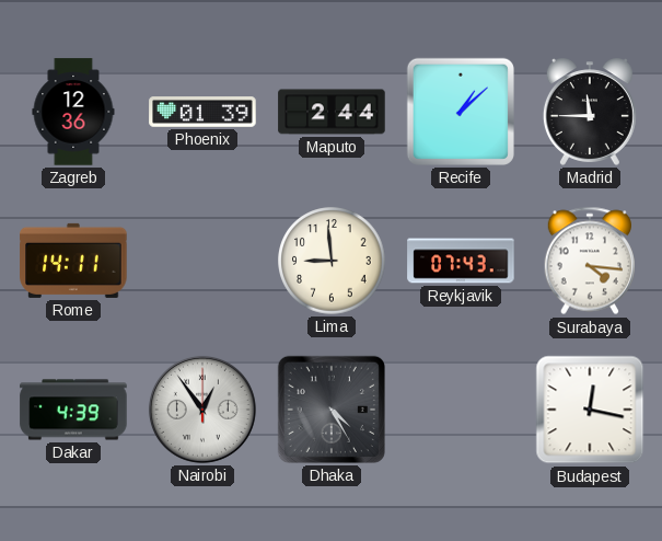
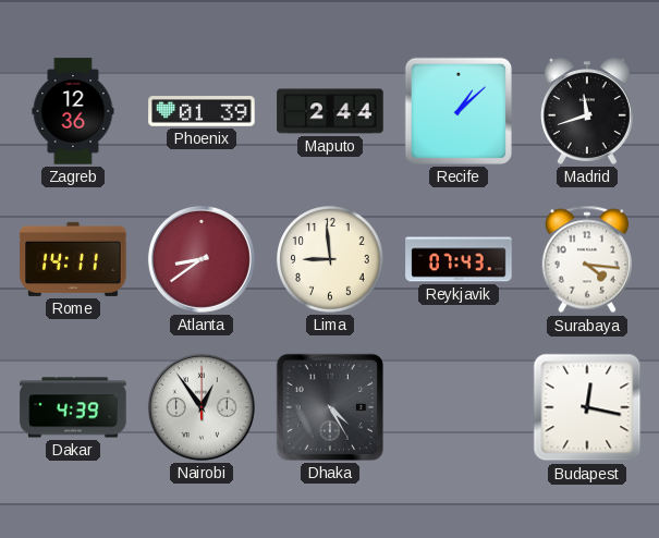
Madrid: 11:45 -> 11:42 (587, 111)
Atlanta: none -> 8:39 (202, 259)
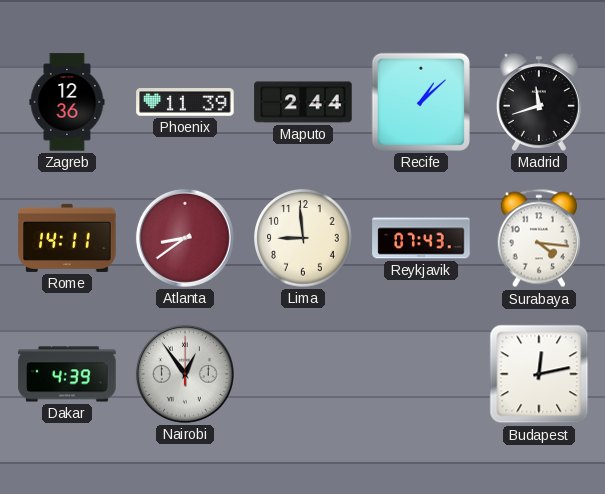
Phoenix: 01:39 -> 11:39 (185, 102)
Dhaka: 4:25 -> none (330, 407)
Budapest: 12:17 -> 12:13 (539, 374)
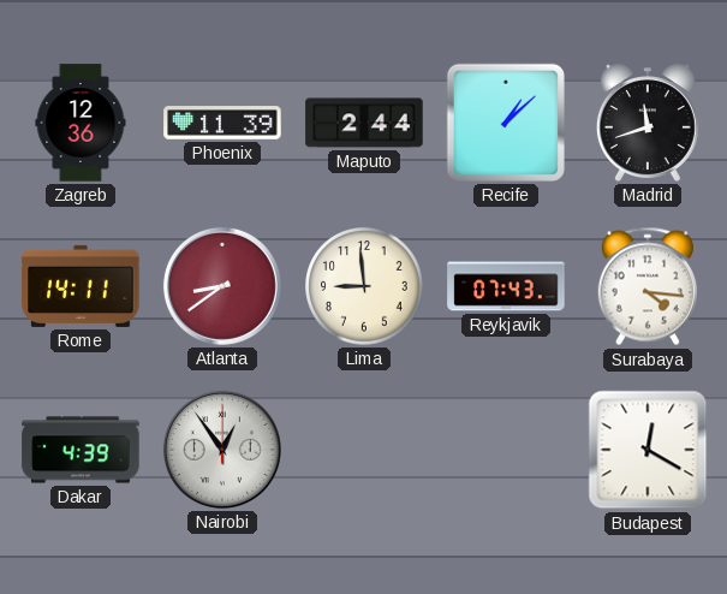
Budapest: 12:13 -> 12:20 (648, 450)
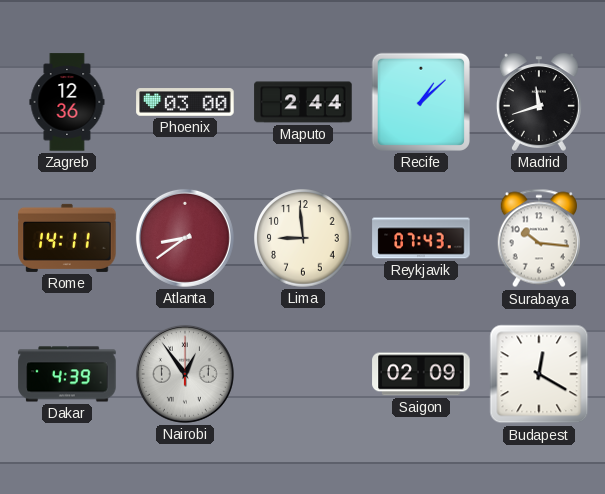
Phoenix: 11:39 -> 03:00 (185, 102)
Surabaya: 4:16 -> 10:16 (538, 238)
Saigon: none -> 02:09 (421, 374)
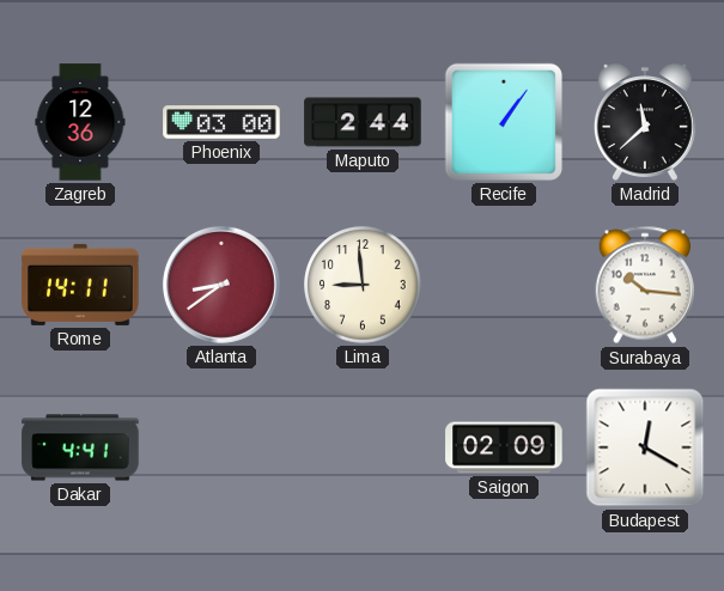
Recife: 1:08 -> 1:06 (504, 122)
Madrid: 11:42 -> 11:38 (645, 122)
Reykjavik: 07:43 -> none (421, 238)
Dakar: 4:39 -> 4:41 (80, 447)
Nairobi: 12:54 -> none (185, 374)
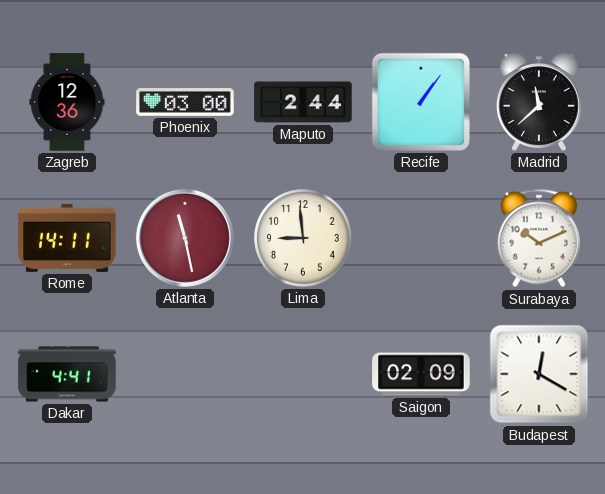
Atlanta: 8:39 -> 11:28 (185, 238)
Surabaya: 10:16 -> 10:11 (538, 238)
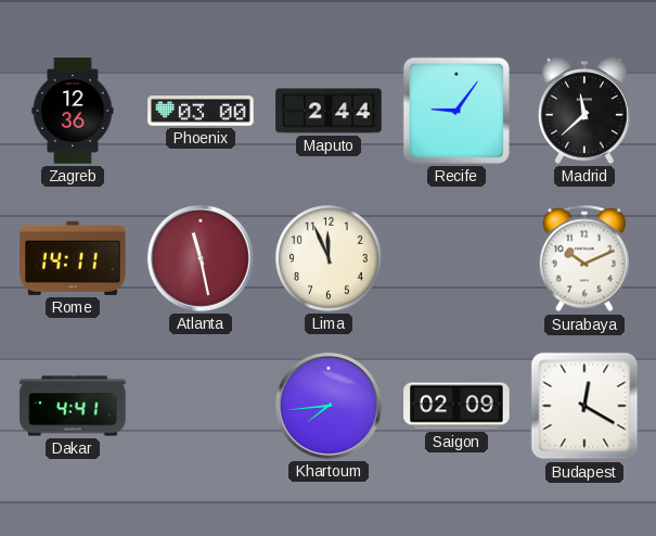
Recife: 1:06 -> 9:06 (456, 111)
Lima: 8:59 -> 11:56 (329, 258)
Khartoum: none -> 7:44 (329, 406)
